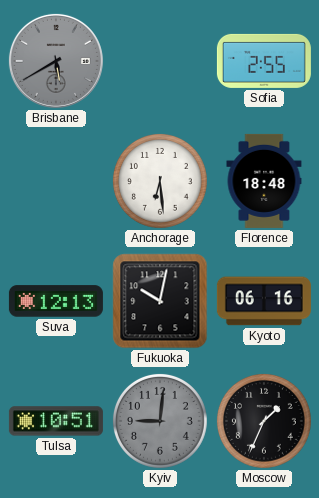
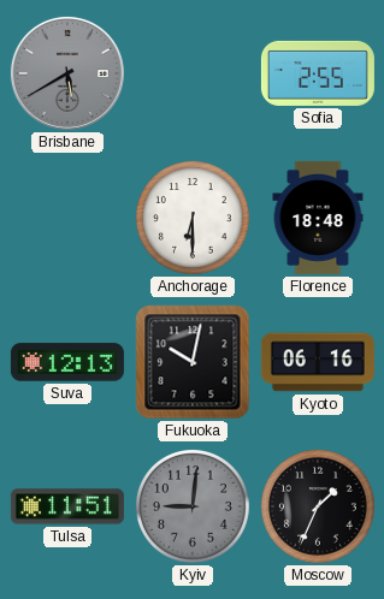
Anchorage: 6:29 -> 6:30 (193, 218)
Tulsa: 10:51 -> 11:51 (67, 506)
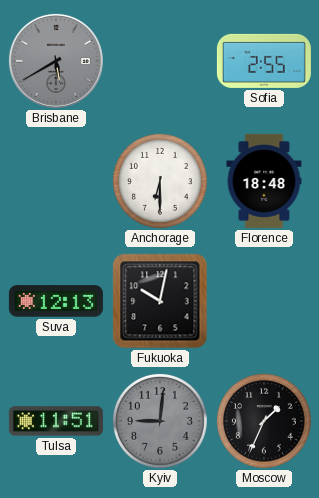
Kyoto: 06:16 -> none (318, 362)
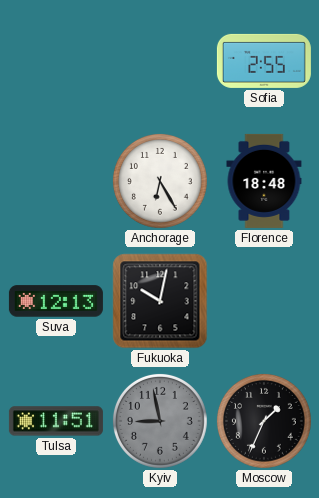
Brisbane: 5:40 -> none (56, 61)
Anchorage: 6:30 -> 6:25 (160, 181)
Kyiv: 9:01 -> 8:58 (160, 421)
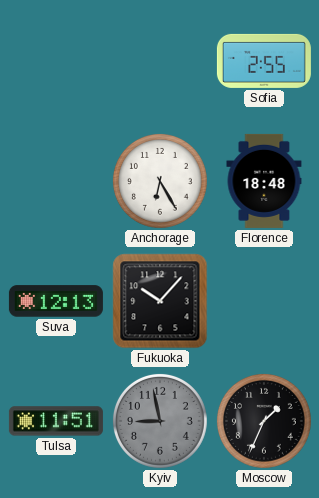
Fukuoka: 10:02 -> 10:07 (160, 301)
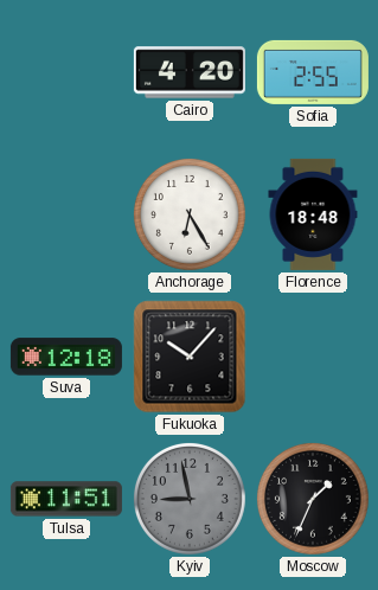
Cairo: none -> 4:20 (190, 72)
Suva: 12:13 -> 12:18 (66, 357)
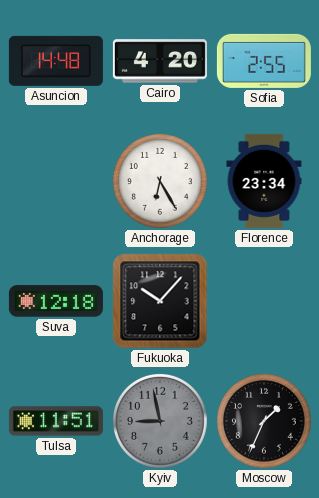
Asuncion: none -> 14:48 (56, 61)
Florence: 18:48 -> 23:34 (264, 181)
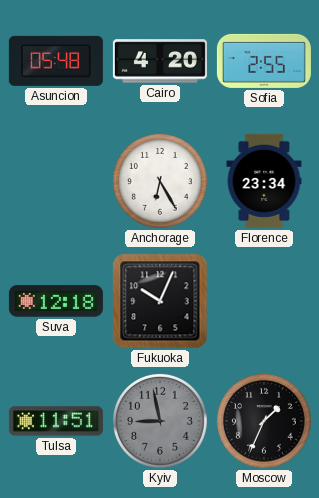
Asuncion: 14:48 -> 05:48 (56, 61)
Fukuoka: 10:07 -> 10:04 (160, 301)
